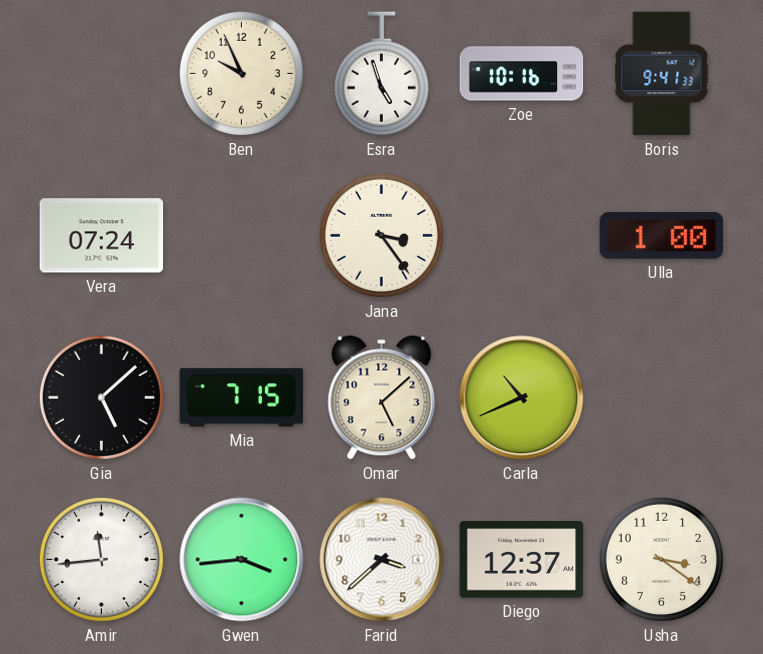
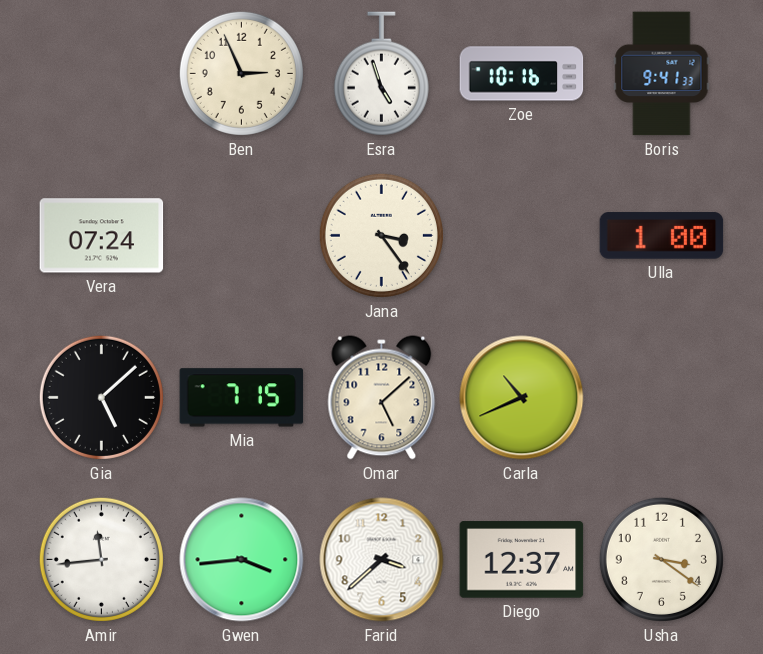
Ben: 9:56 -> 2:56 (241, 73)
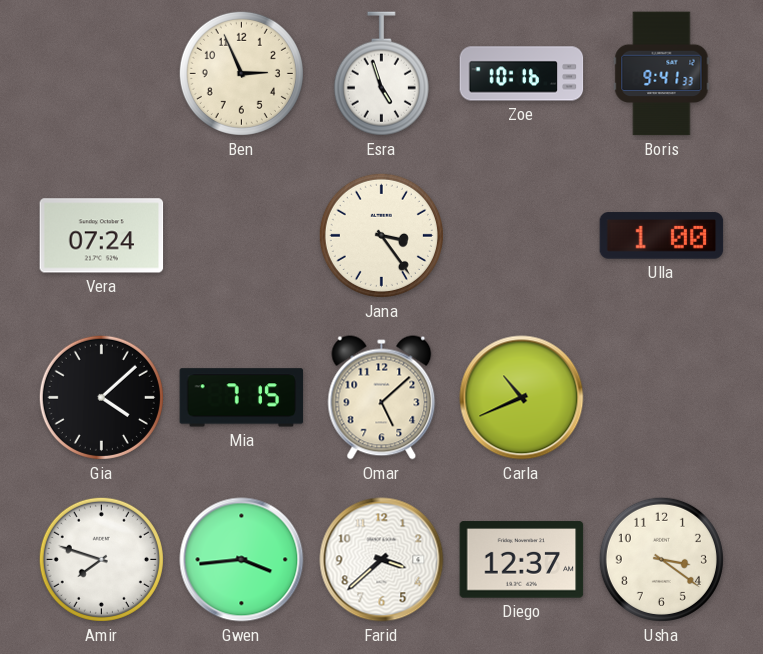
Gia: 5:08 -> 4:08 (101, 397)
Amir: 11:44 -> 7:48 (101, 559)
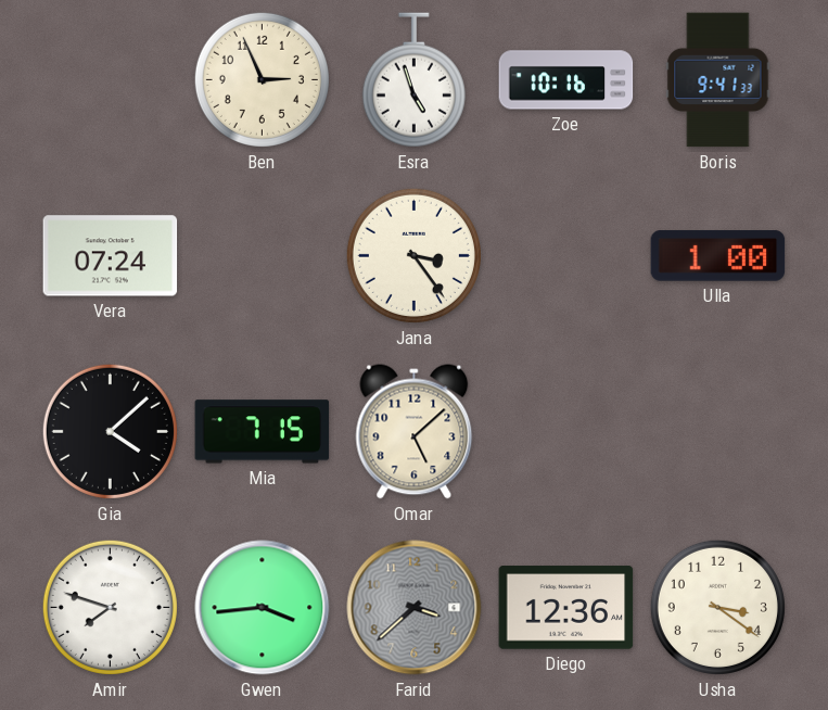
Carla: 10:41 -> none (522, 398)
Farid dial: white -> grey (415, 608)
Diego: 12:37 -> 12:36 (566, 608)
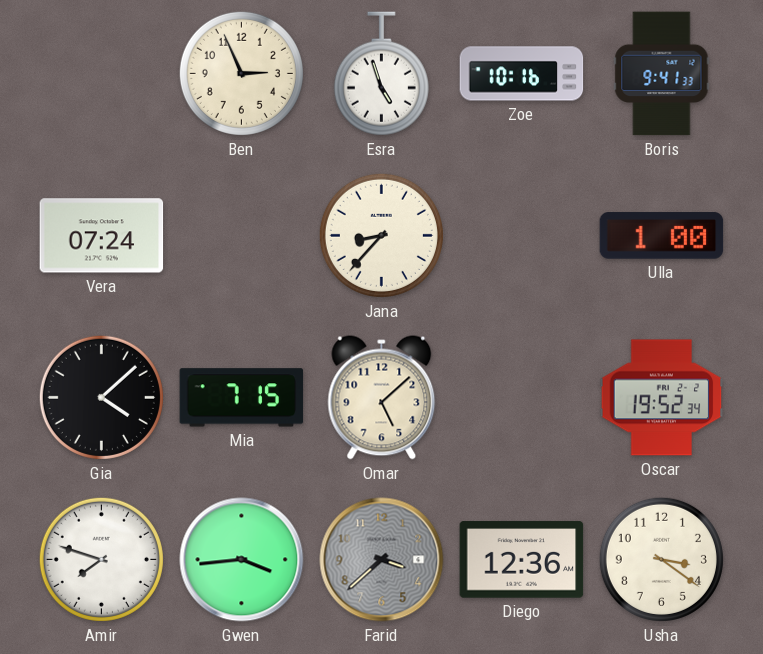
Jana: 3:24 -> 8:37 (381, 235)
Oscar: none -> 19:52 (662, 398)
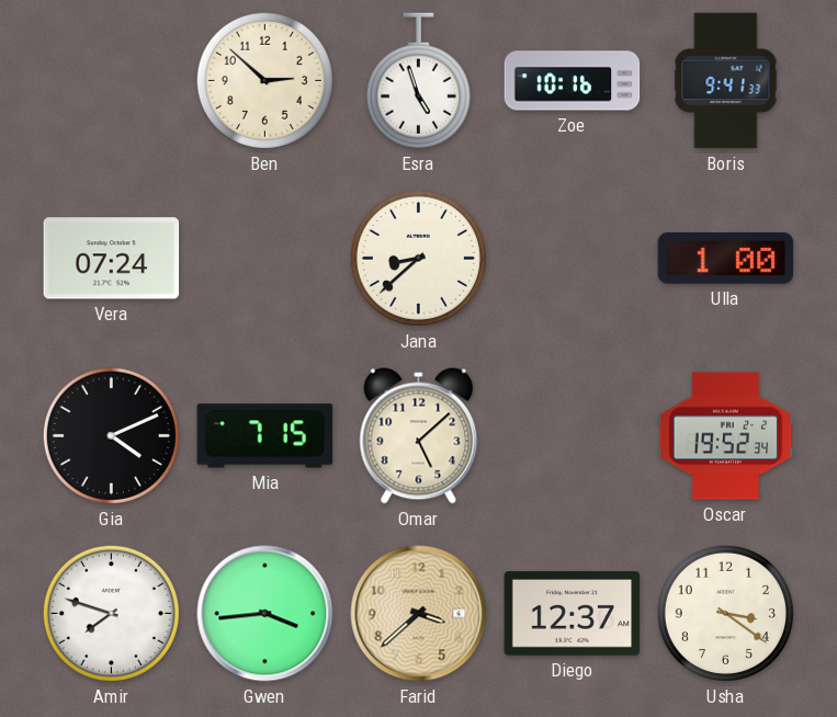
Ben: 2:56 -> 2:52 (264, 80)
Jana: 8:37 -> 8:38 (418, 258)
Gia: 4:08 -> 4:11 (111, 435)
Farid dial: grey -> champagne (419, 614)
Diego: 12:36 -> 12:37 (573, 614)
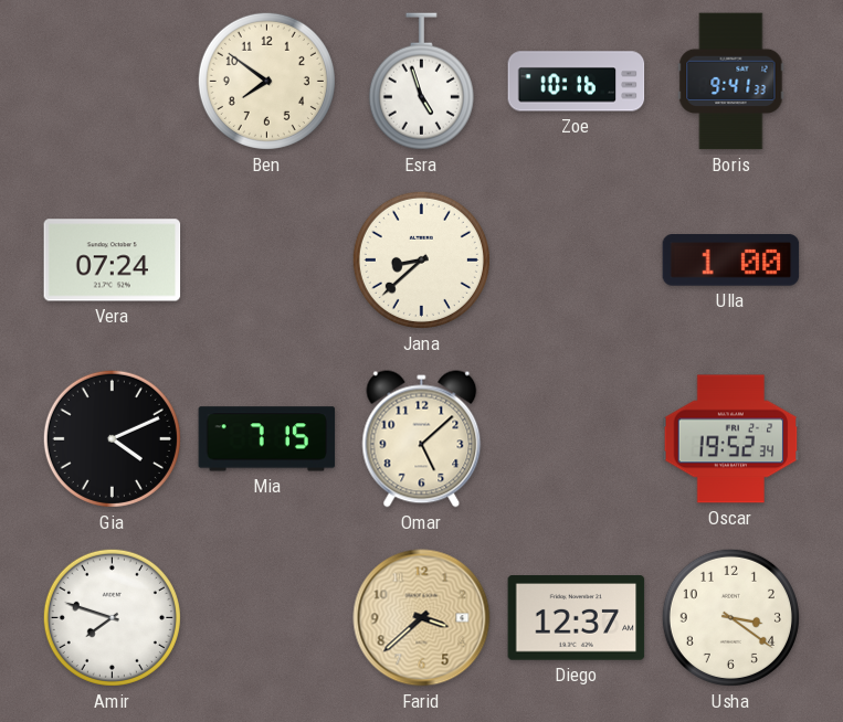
Ben: 2:52 -> 7:51 (266, 81)
Gwen: 3:44 -> none (265, 614)
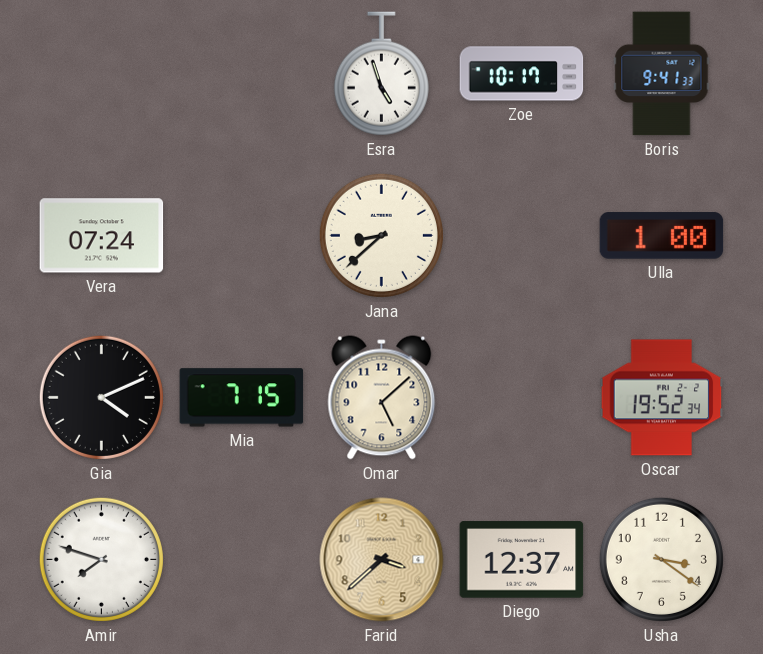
Ben: 7:51 -> none (266, 81)
Zoe: 10:16 -> 10:17 (522, 74)
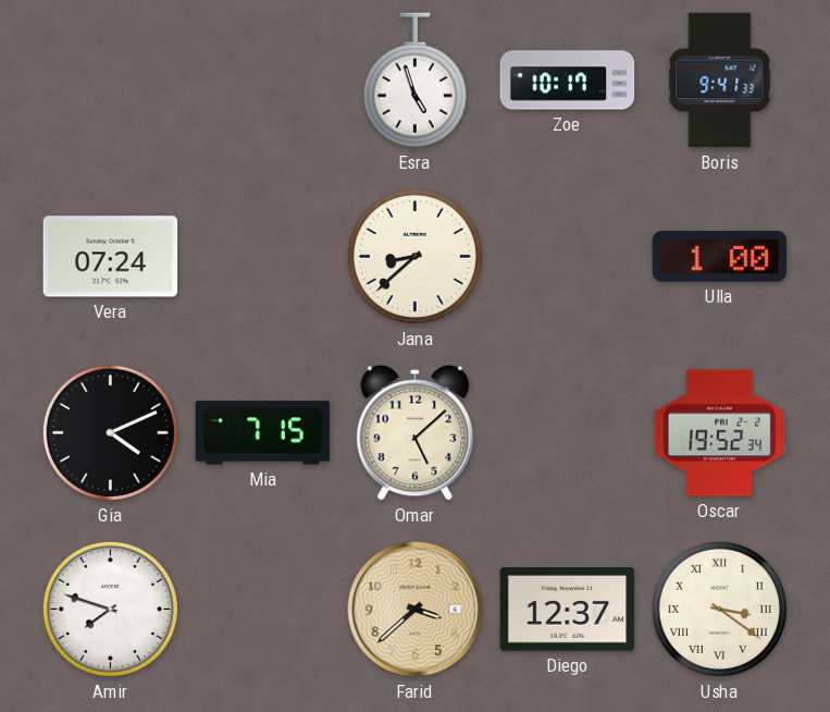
Usha numerals: Arabic -> Roman (719, 609)
